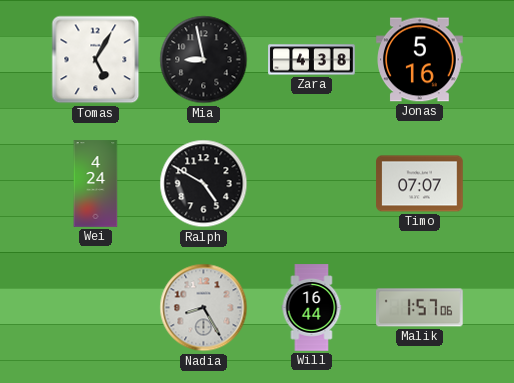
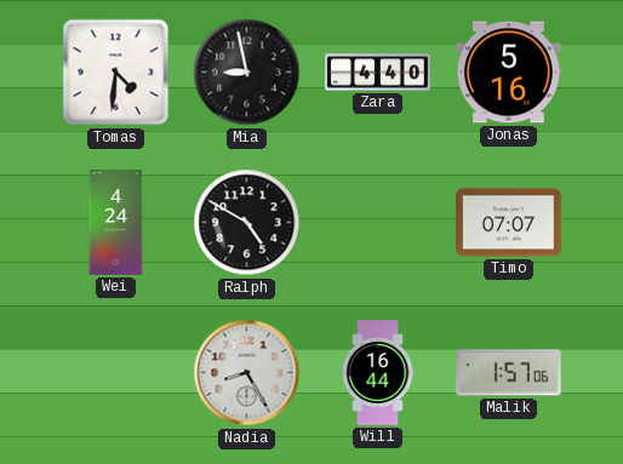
Tomas: 5:05 -> 4:31 (116, 73)
Zara: 4:38 -> 4:40 (378, 73)
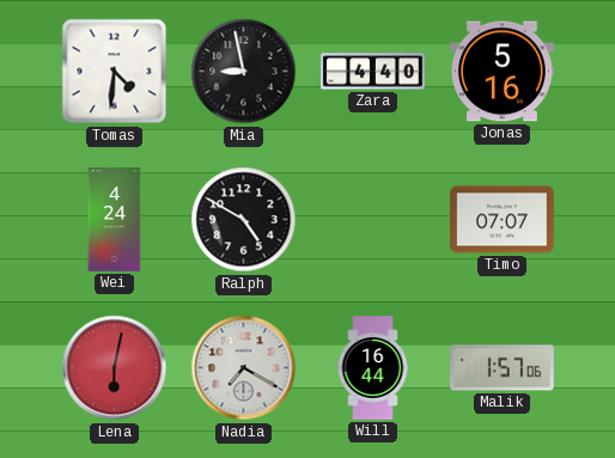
Lena: none -> 6:02 (115, 368)
Nadia: 8:25 -> 7:20 (244, 368)
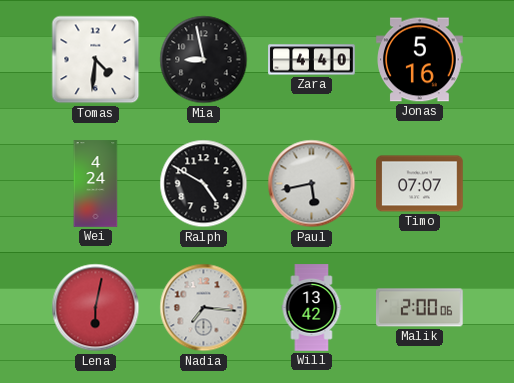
Paul: none -> 5:43 (312, 184)
Nadia: 7:20 -> 7:16 (204, 308)
Will: 16:44 -> 13:42 (312, 308)
Malik: 1:57 -> 2:00 (420, 308)
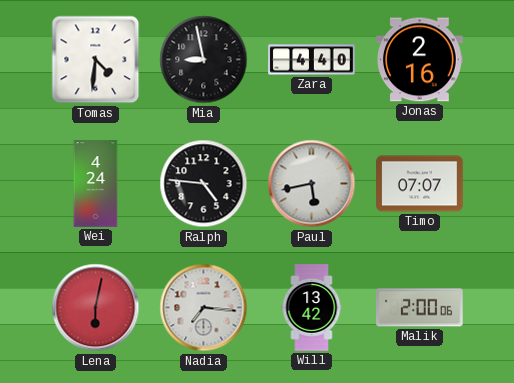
Jonas: 5:16 -> 2:16 (420, 60)
Ralph: 4:50 -> 4:46 (204, 184)
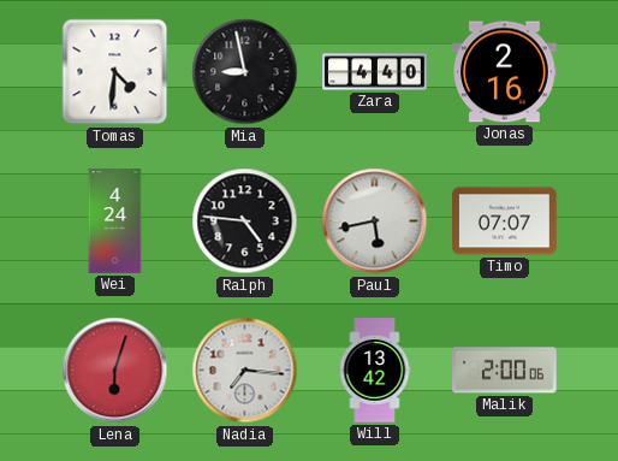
Lena: 6:02 -> 6:03 (115, 371)
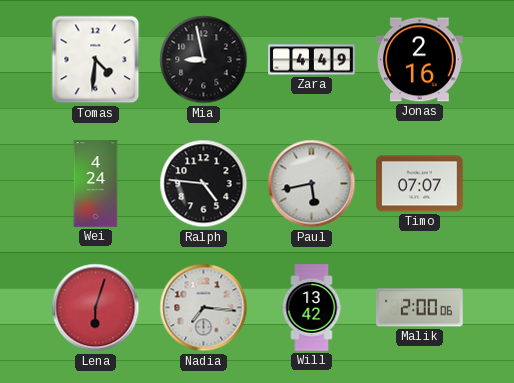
Zara: 4:40 -> 4:49 (312, 60)
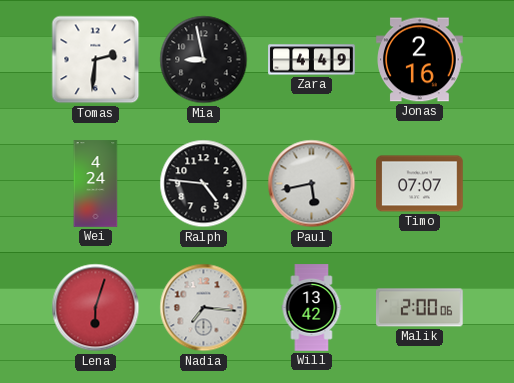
Tomas: 4:31 -> 2:31 (96, 60)
